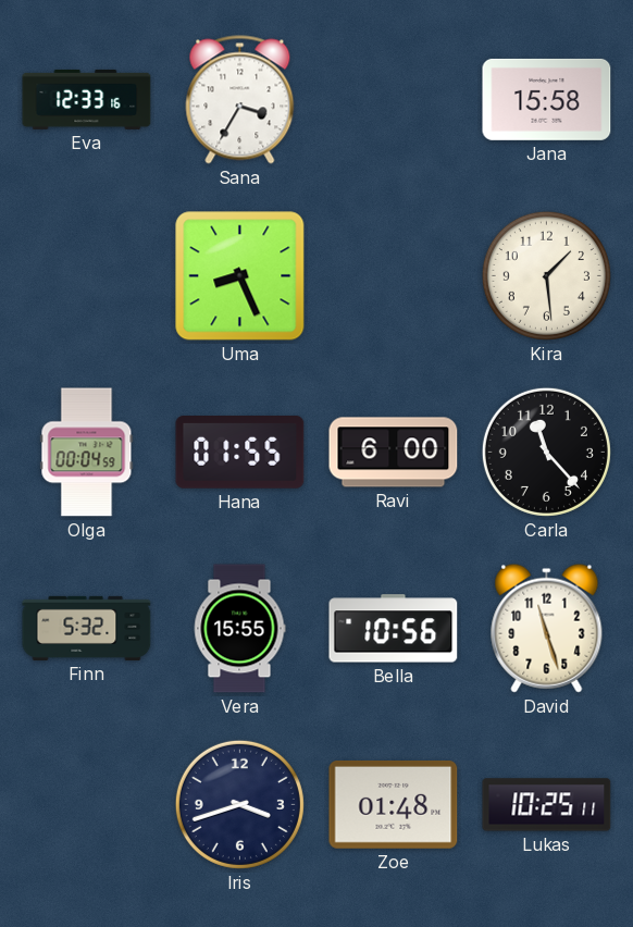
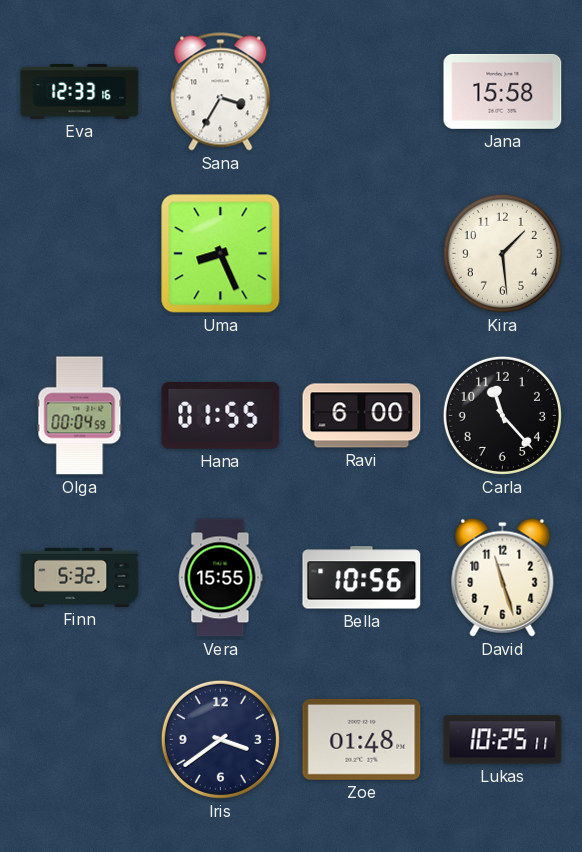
Iris: 3:42 -> 3:39 (220, 739)
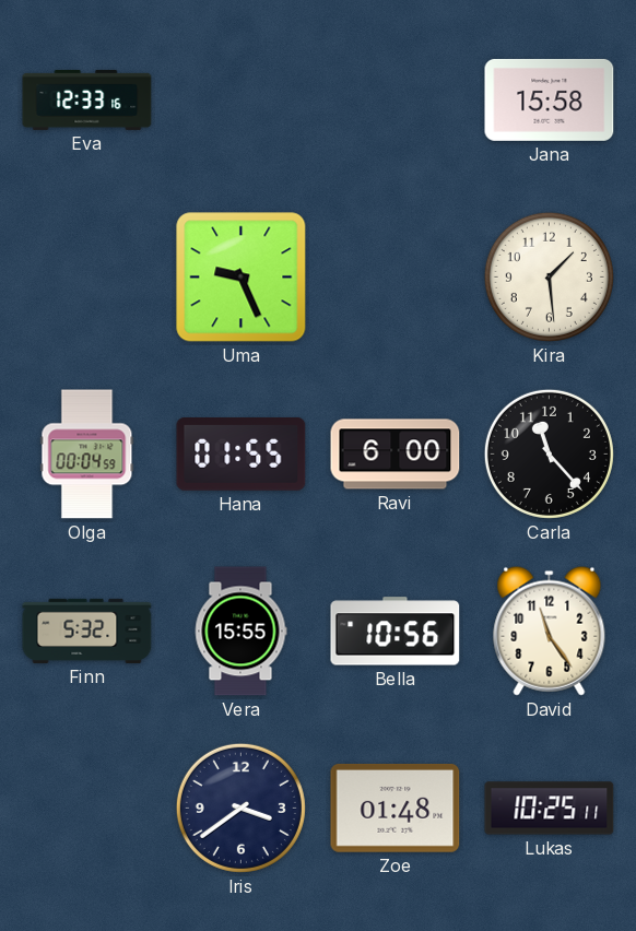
Sana: 3:35 -> none (221, 92)
Uma: 8:26 -> 9:26 (242, 278)
David: 11:27 -> 11:24 (550, 631)
